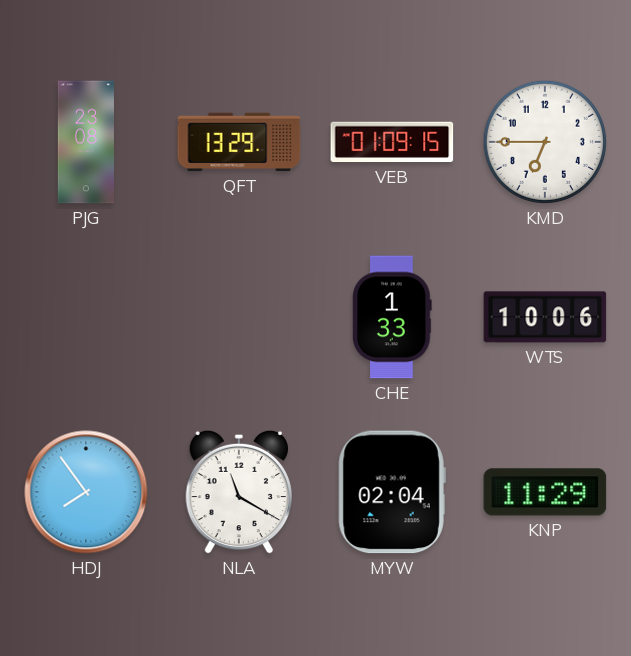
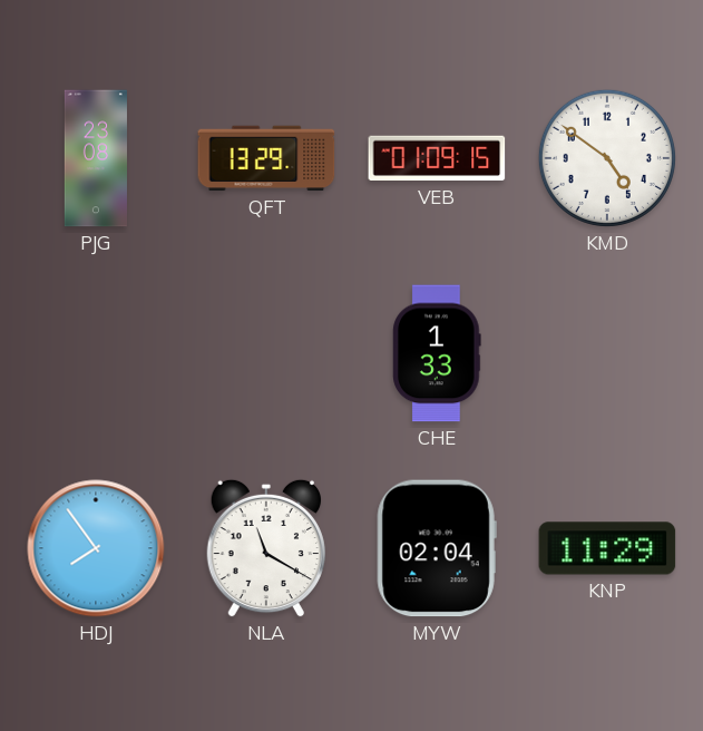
KMD: 6:45 -> 4:51 (607, 158)
WTS: 10:06 -> none (545, 317)
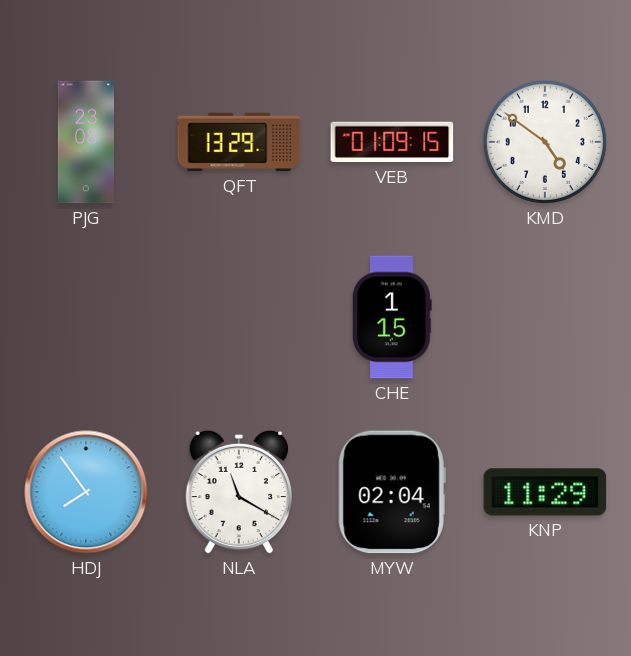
CHE: 1:33 -> 1:15 (392, 317)
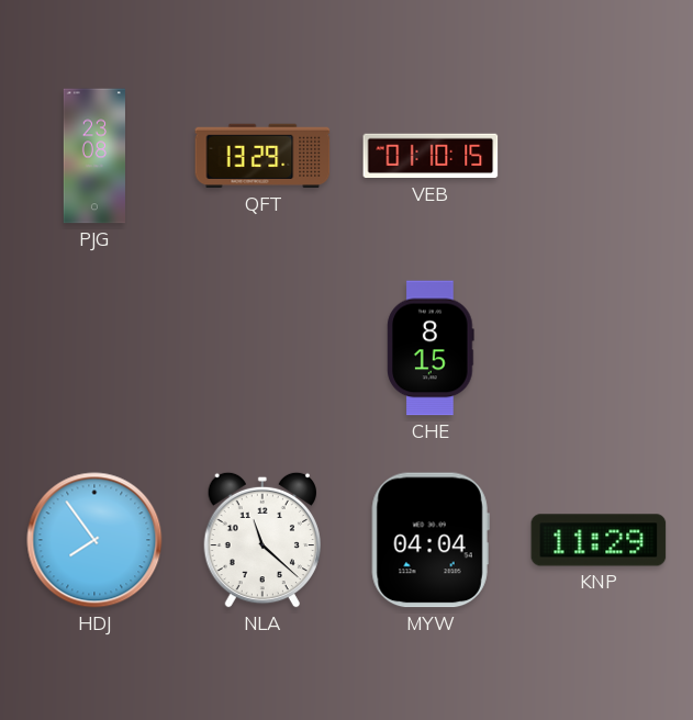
VEB: 01:09 -> 01:10 (431, 156)
KMD: 4:51 -> none (545, 142)
CHE: 1:15 -> 8:15 (431, 348)
NLA: 11:20 -> 11:22 (261, 540)
MYW: 02:04 -> 04:04 (431, 540)
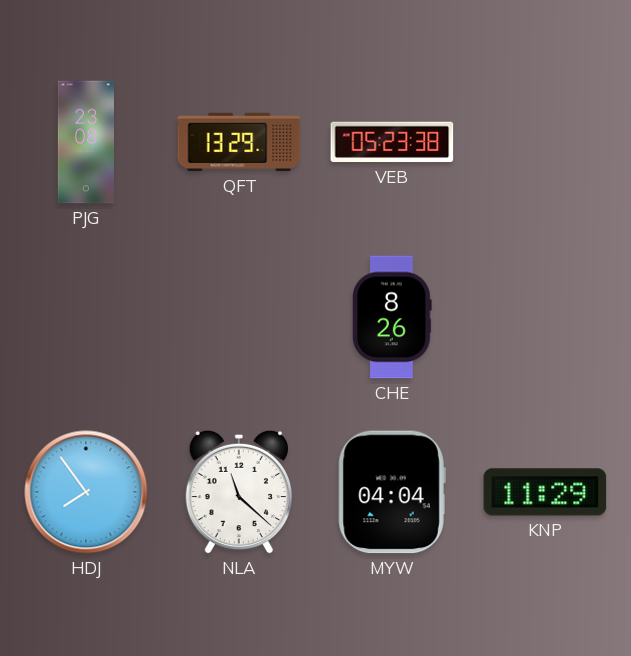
VEB: 01:10 -> 05:23 (392, 142)
CHE: 8:15 -> 8:26 (392, 317)
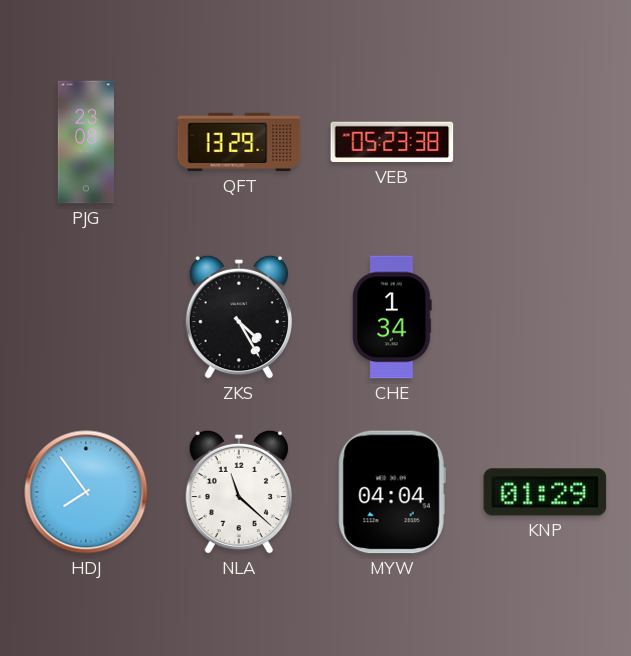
ZKS: none -> 4:25 (238, 317)
CHE: 8:26 -> 1:34 (392, 317)
KNP: 11:29 -> 01:29 (545, 492)
